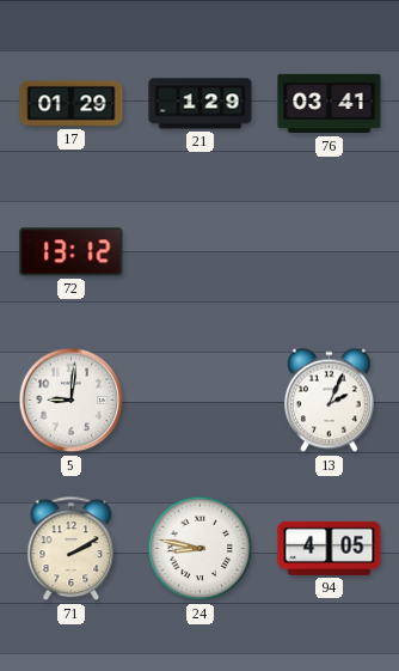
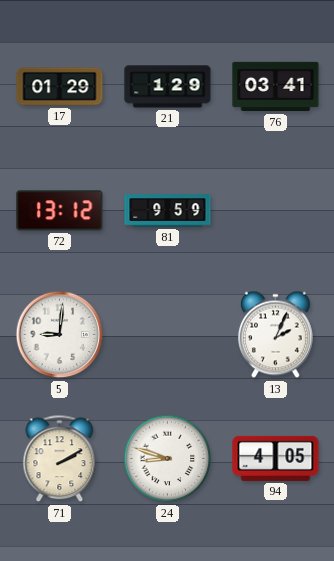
81: none -> 9:59 (168, 211)
24: 8:47 -> 8:48 (168, 459)
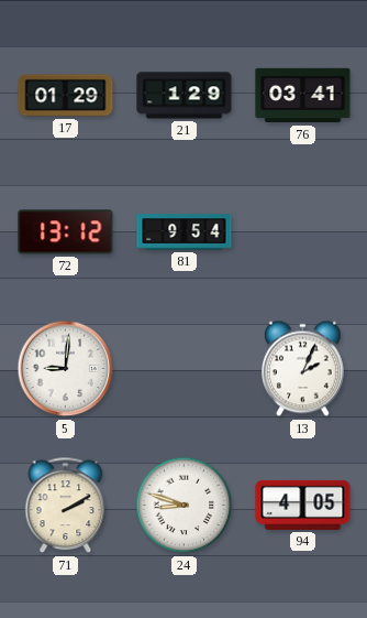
81: 9:59 -> 9:54 (185, 232)
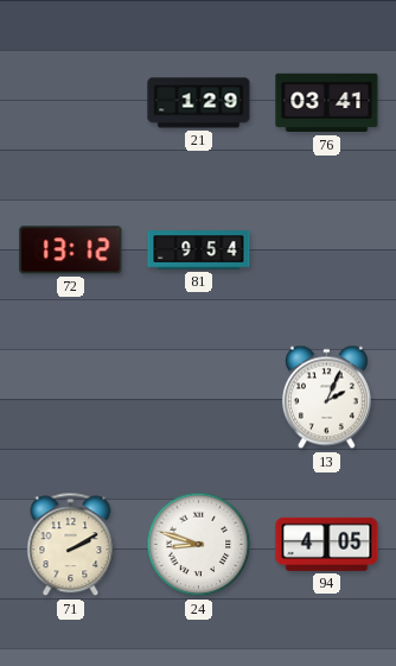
17: 01:29 -> none (66, 96)
5: 9:01 -> none (66, 369)
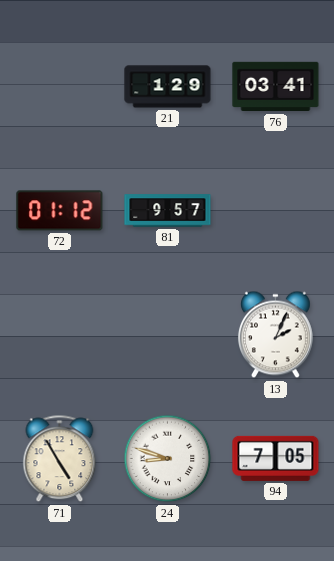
72: 13:12 -> 01:12 (60, 211)
81: 9:54 -> 9:57 (168, 211)
71: 2:10 -> 4:55 (60, 459)
94: 4:05 -> 7:05 (276, 458)
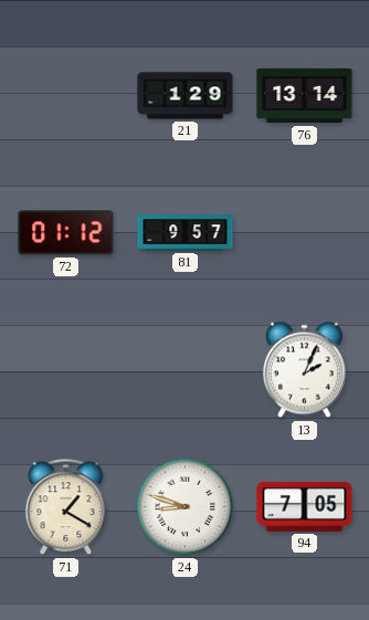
76: 03:41 -> 13:14 (305, 96)
71: 4:55 -> 1:20 (66, 507)
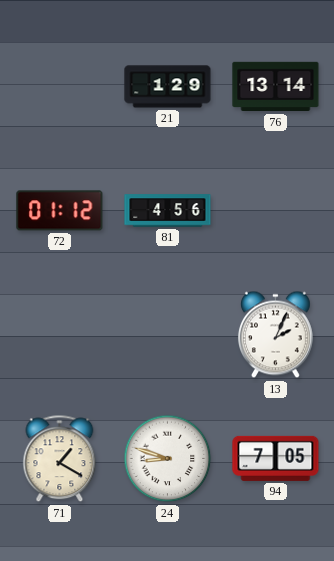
81: 9:57 -> 4:56 (168, 211)
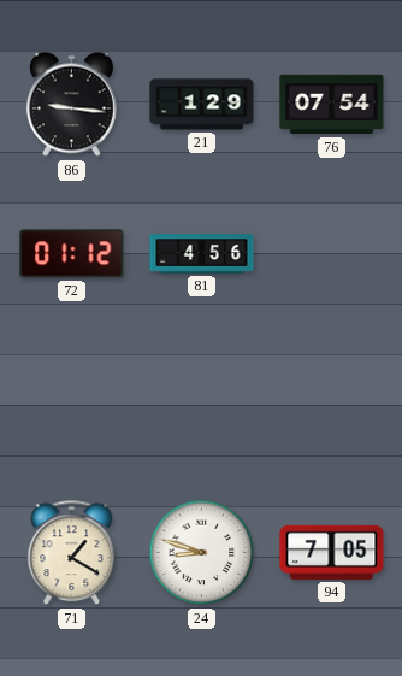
86: none -> 9:16 (71, 105)
76: 13:14 -> 07:54 (332, 105)
13: 2:04 -> none (275, 335)
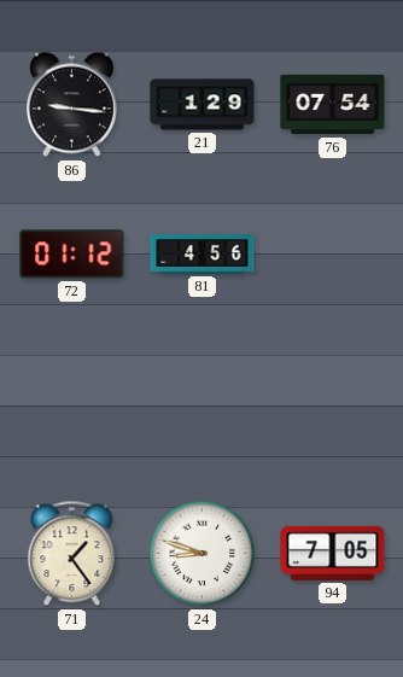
71: 1:20 -> 1:24 (72, 554)
